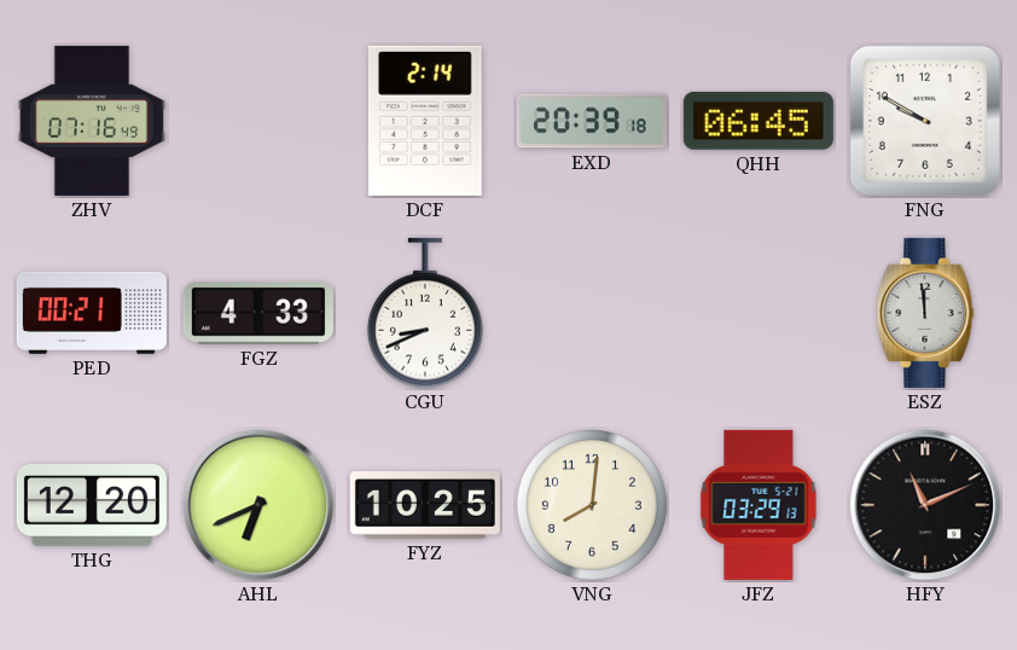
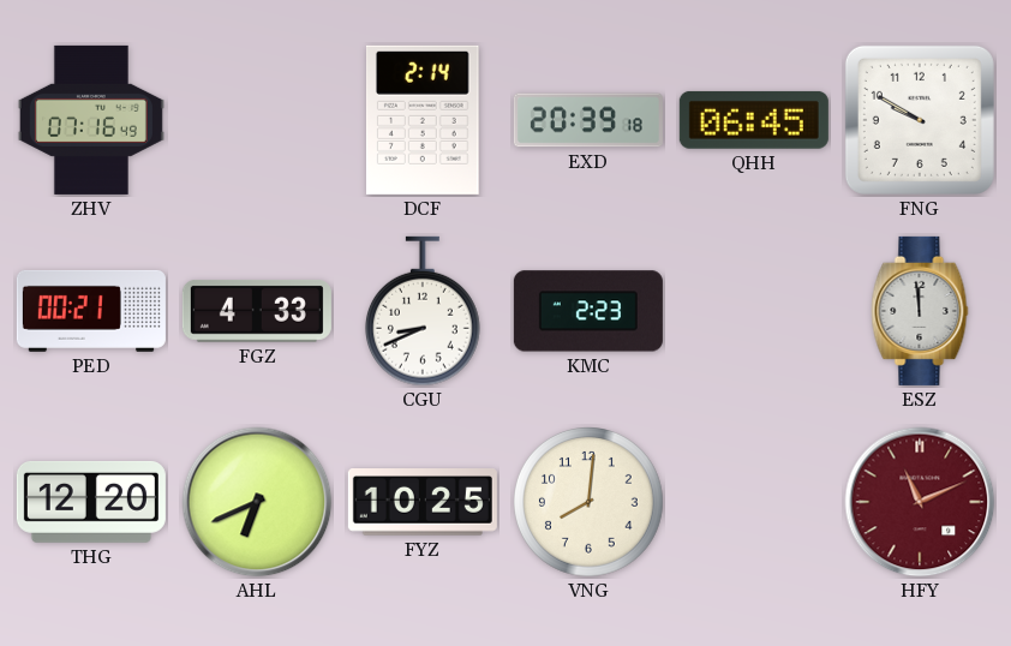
KMC: none -> 2:23 (588, 311)
JFZ: 03:29 -> none (759, 505)
HFY dial: black -> burgundy (920, 502)
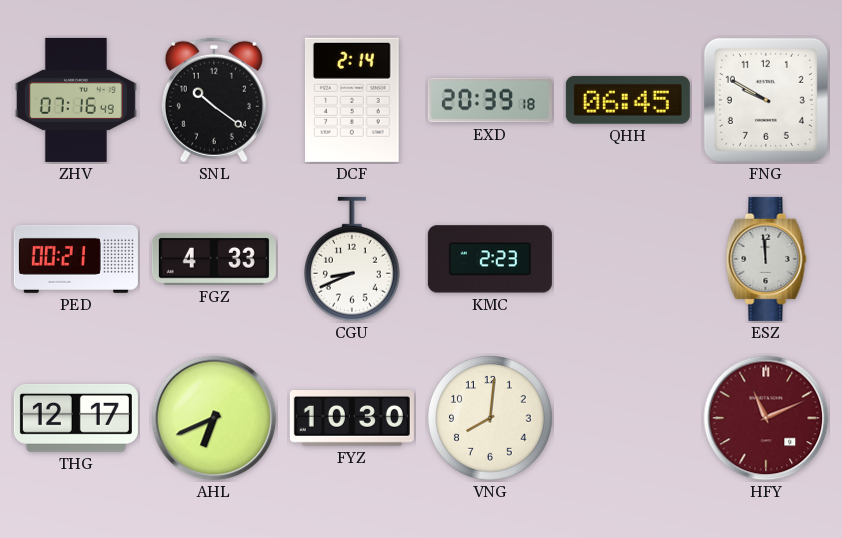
SNL: none -> 10:21 (214, 100)
THG: 12:20 -> 12:17 (76, 418)
FYZ: 10:25 -> 10:30 (352, 418)
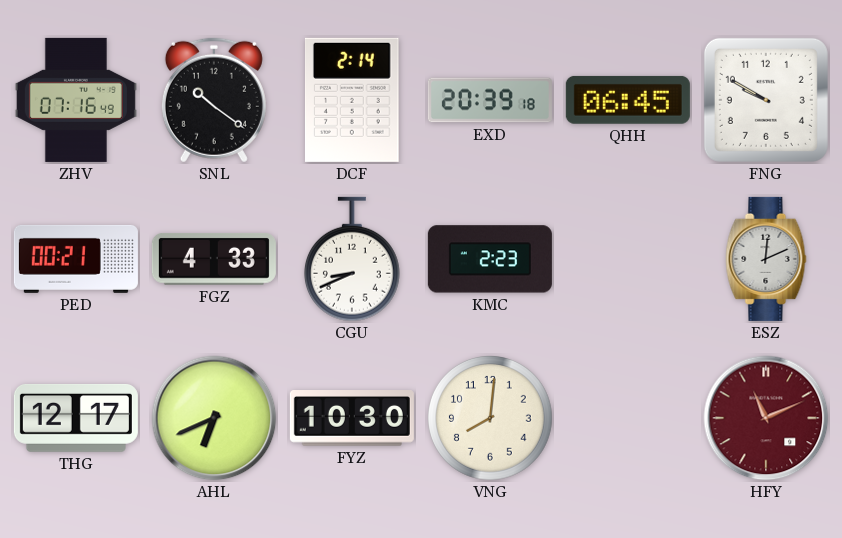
ESZ: 11:59 -> 12:11 (766, 259)
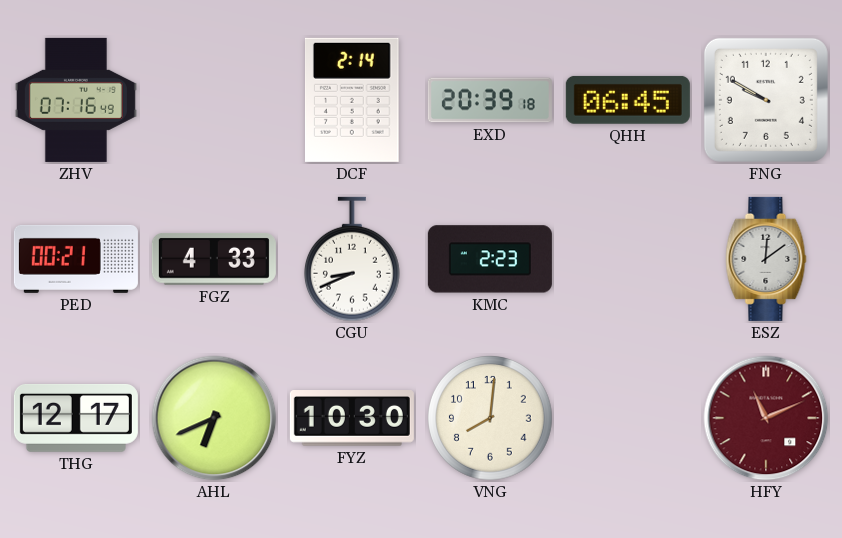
SNL: 10:21 -> none (214, 100)
ESZ: 12:11 -> 12:09 (766, 259)
